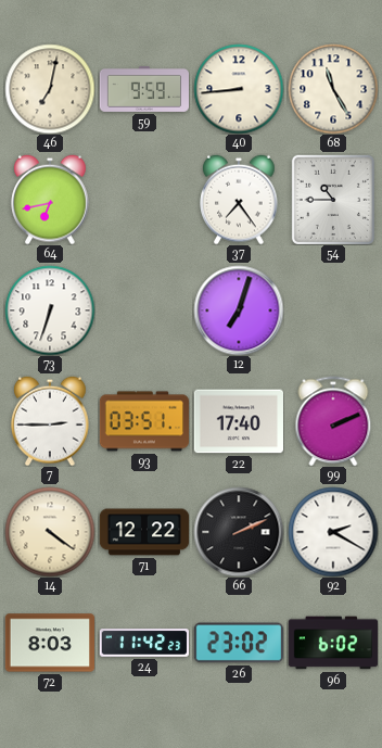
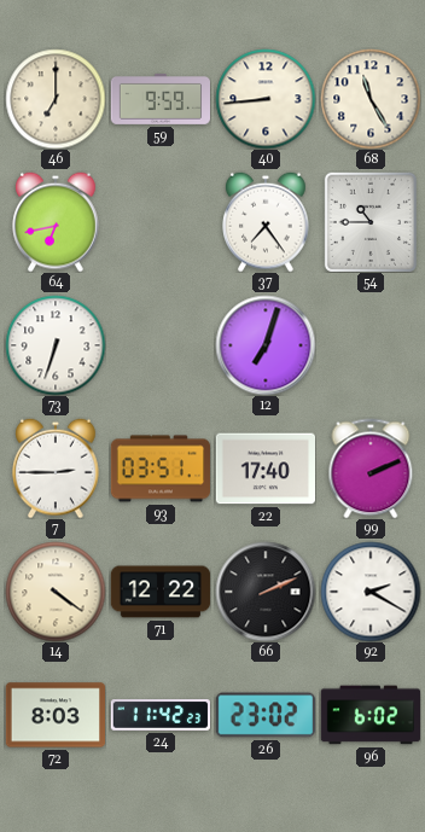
46: 7:02 -> 7:00 (56, 99)
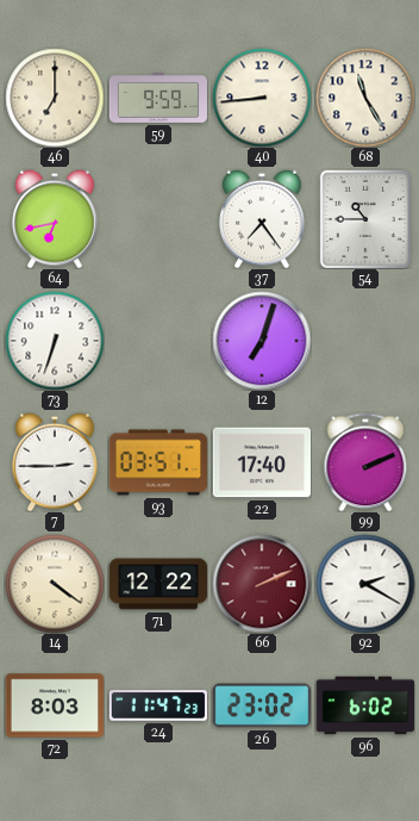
66 dial: black -> burgundy (262, 584)
24: 11:42 -> 11:47 (157, 705)
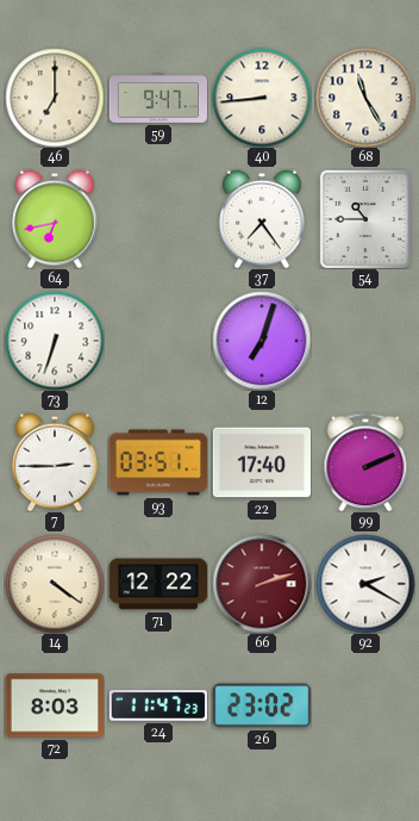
59: 9:59 -> 9:47 (158, 98)
66: 2:11 -> 2:12 (262, 584)
96: 6:02 -> none (364, 705)
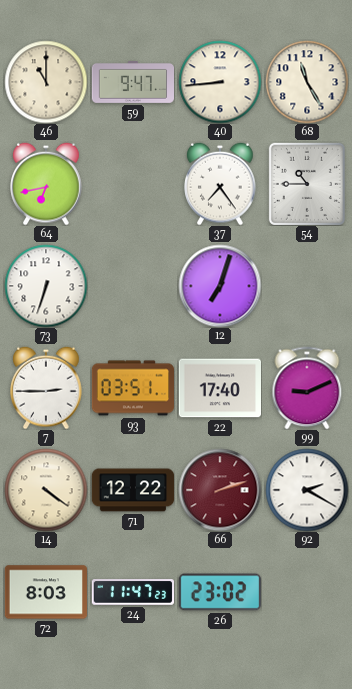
46: 7:00 -> 11:00 (46, 82)
99: 2:11 -> 9:11 (307, 388)
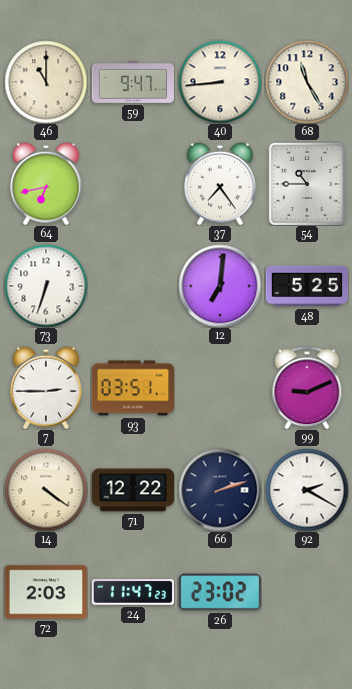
12: 7:03 -> 7:01 (220, 286)
48: none -> 5:25 (306, 286)
22: 17:40 -> none (219, 388)
66 dial: burgundy -> navy (220, 490)
72: 8:03 -> 2:03 (45, 592)
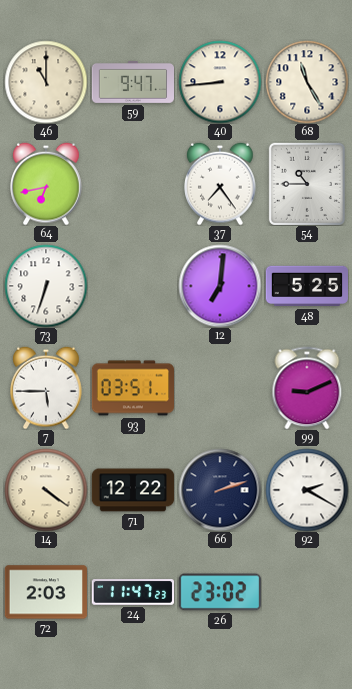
7: 2:45 -> 5:45 (46, 388)
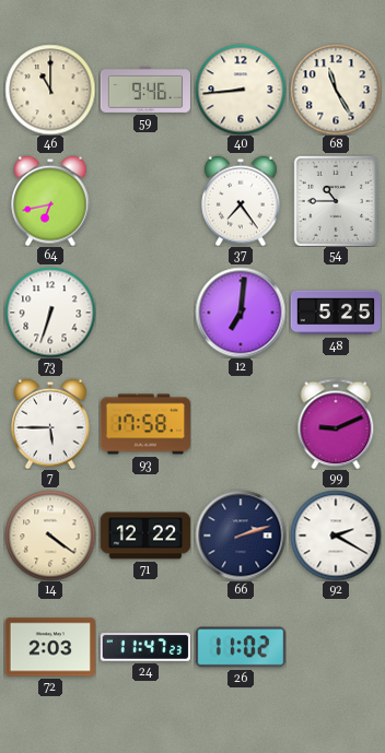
59: 9:47 -> 9:46 (145, 90)
93: 03:51 -> 17:58 (144, 424)
26: 23:02 -> 11:02 (240, 647)
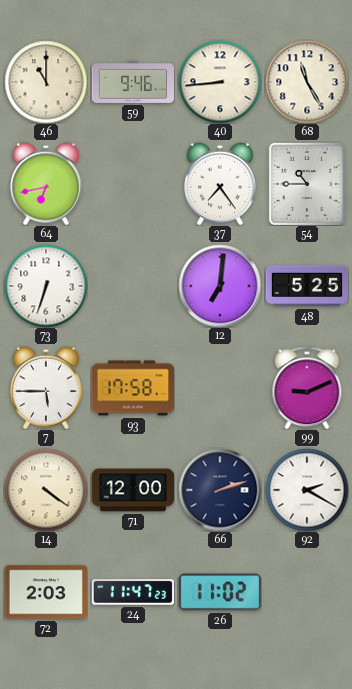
71: 12:22 -> 12:00 (133, 490)
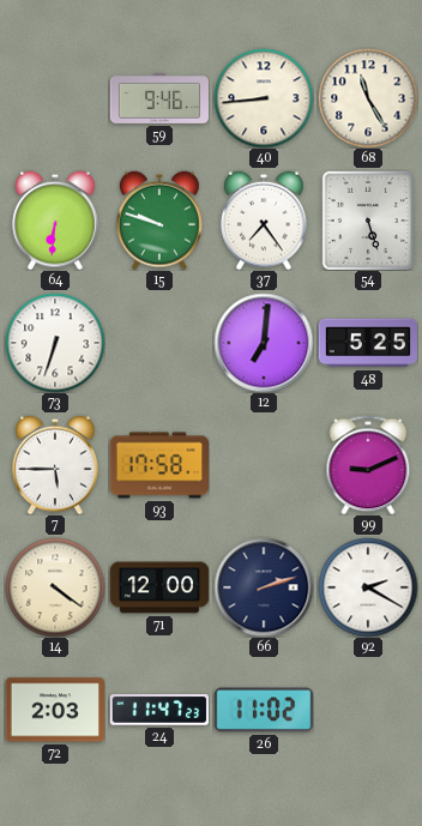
46: 11:00 -> none (46, 82)
64: 6:43 -> 6:31 (55, 221)
15: none -> 9:48 (159, 221)
54: 10:45 -> 5:27 (368, 221)
